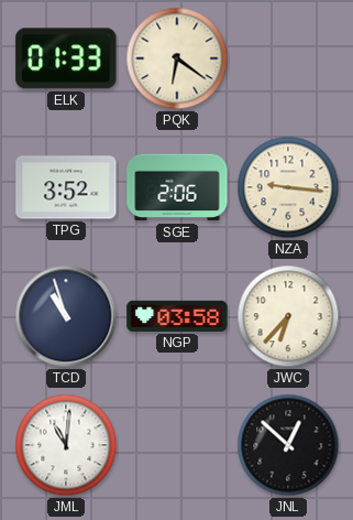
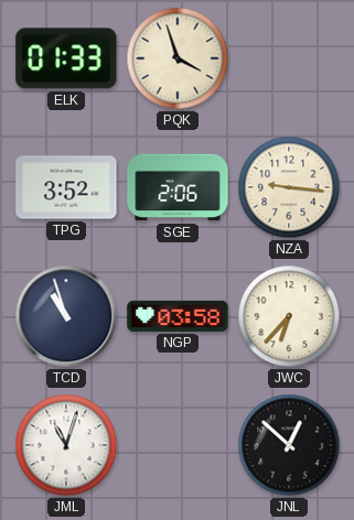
PQK: 6:21 -> 3:57 (178, 58)
JML: 11:01 -> 11:03 (66, 445)
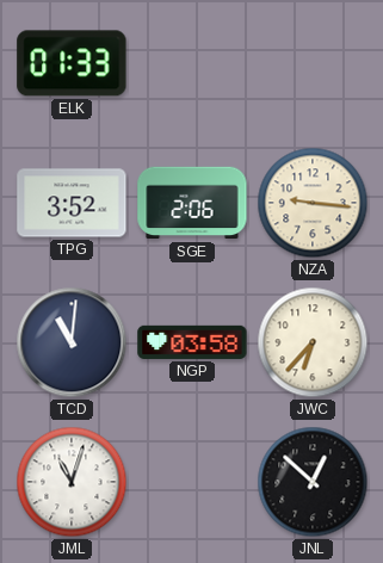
PQK: 3:57 -> none (178, 58)
TCD: 10:57 -> 11:01 (72, 342)
